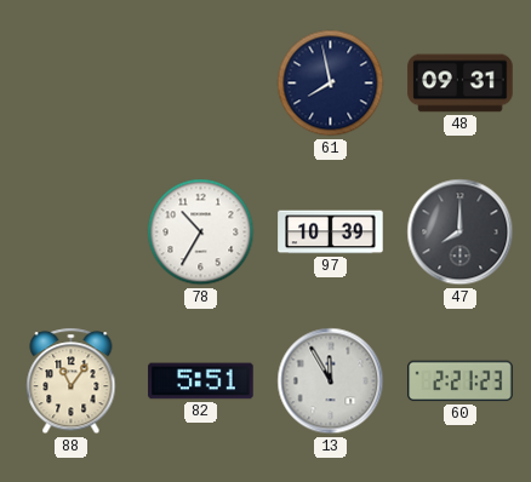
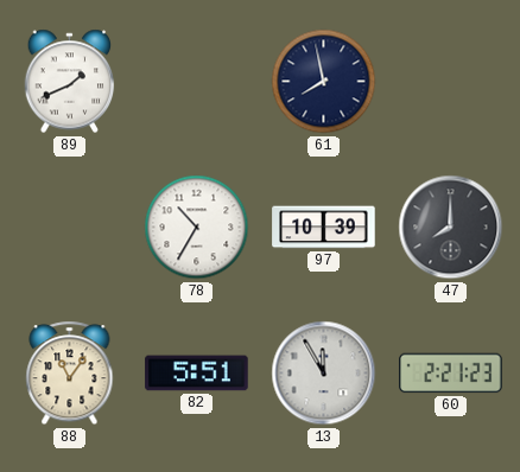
89: none -> 1:41 (70, 82)
48: 09:31 -> none (461, 84)
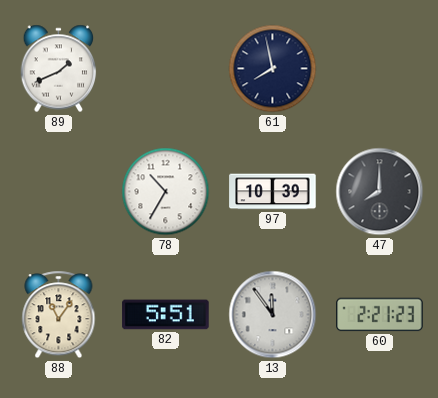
13: 11:55 -> 11:54 (273, 315)
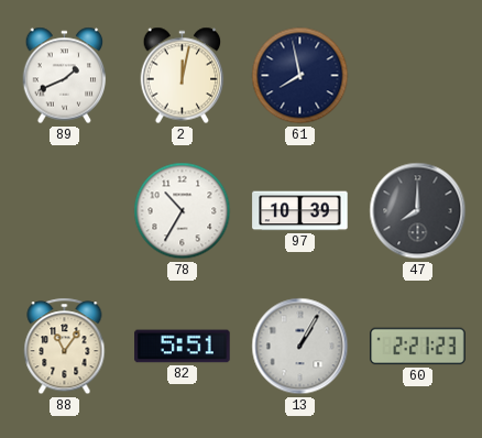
2: none -> 12:02 (183, 76)
13: 11:54 -> 1:05 (300, 347)
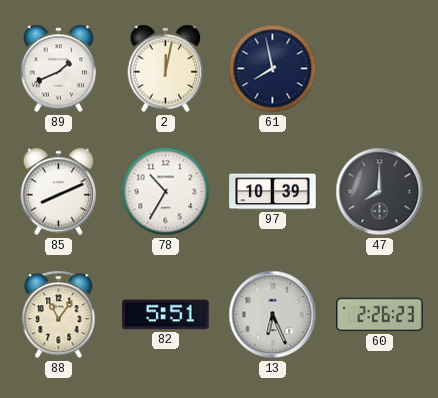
85: none -> 8:11 (59, 192)
13: 1:05 -> 6:26 (273, 315)
60: 2:21 -> 2:26 (380, 315)
